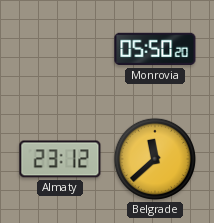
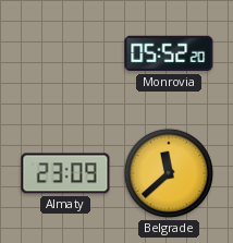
Monrovia: 05:50 -> 05:52 (169, 53)
Almaty: 23:12 -> 23:09 (65, 173)
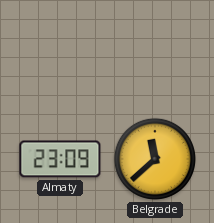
Monrovia: 05:52 -> none (169, 53)
